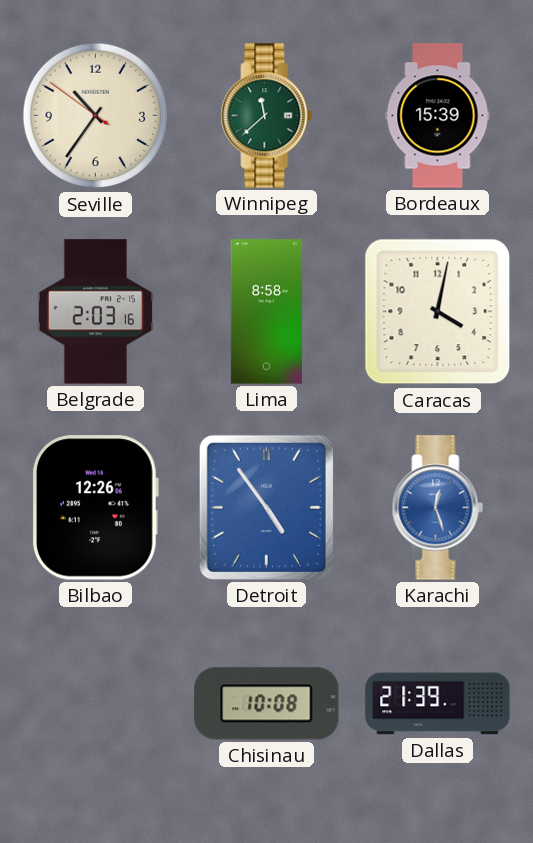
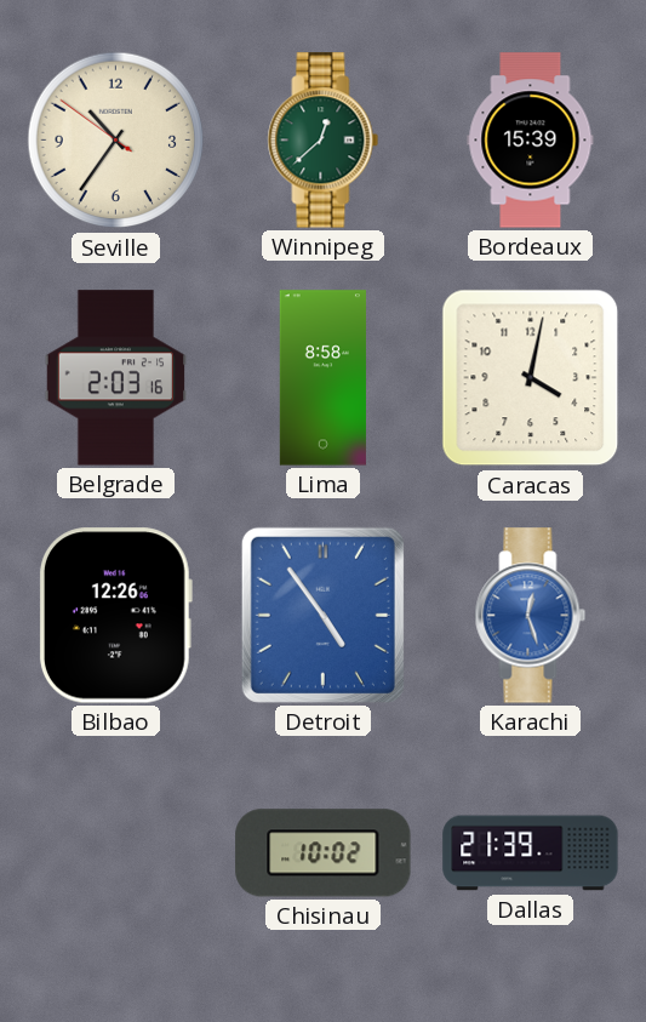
Winnipeg: 11:38 -> 12:38 (324, 141)
Chisinau: 10:08 -> 10:02 (324, 853)
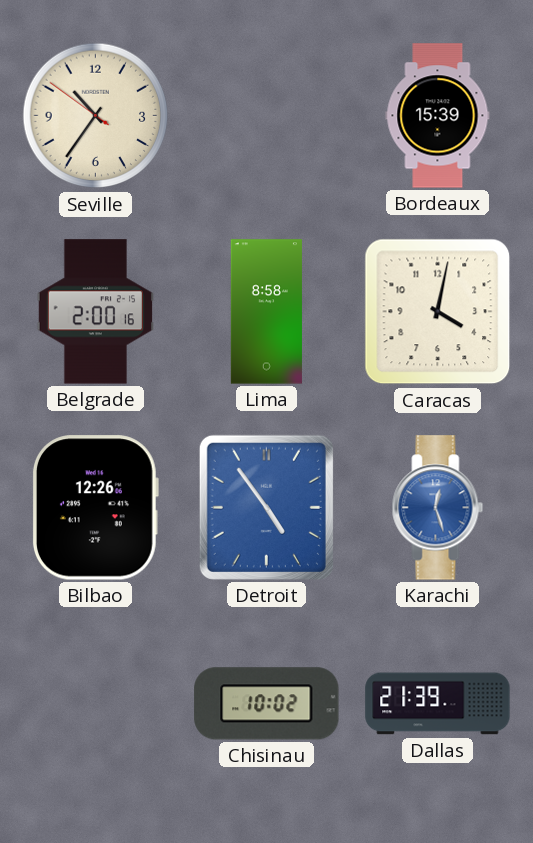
Winnipeg: 12:38 -> none (324, 141)
Belgrade: 2:03 -> 2:00 (95, 312)
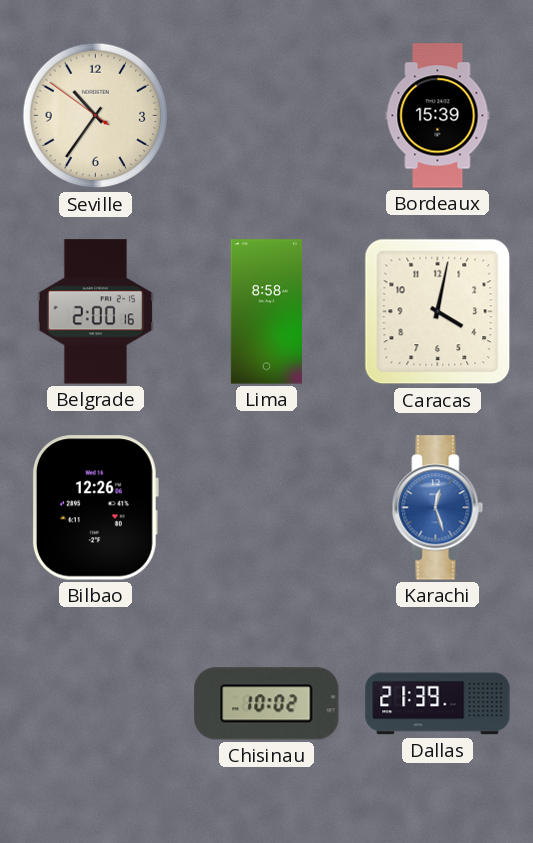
Detroit: 4:54 -> none (266, 507)
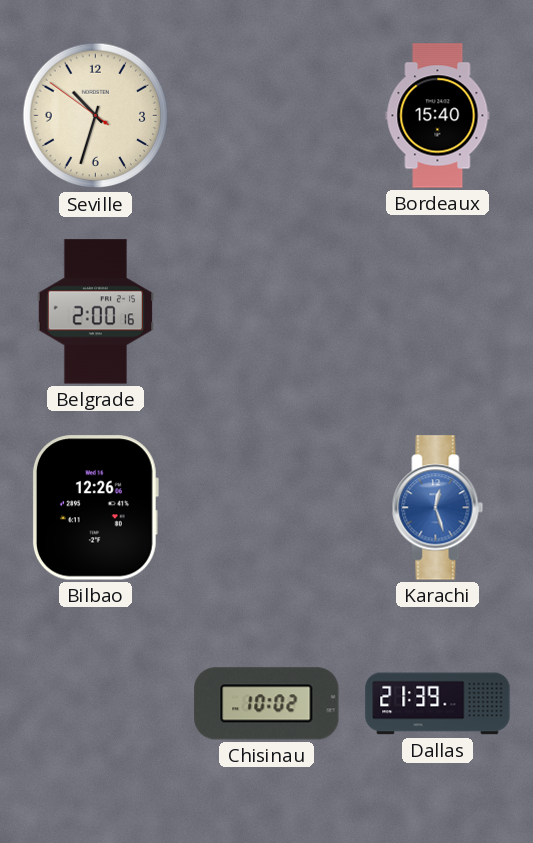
Seville: 10:35 -> 10:32 (96, 116)
Bordeaux: 15:39 -> 15:40 (438, 116)
Lima: 8:58 -> none (266, 312)
Caracas: 4:02 -> none (438, 312)
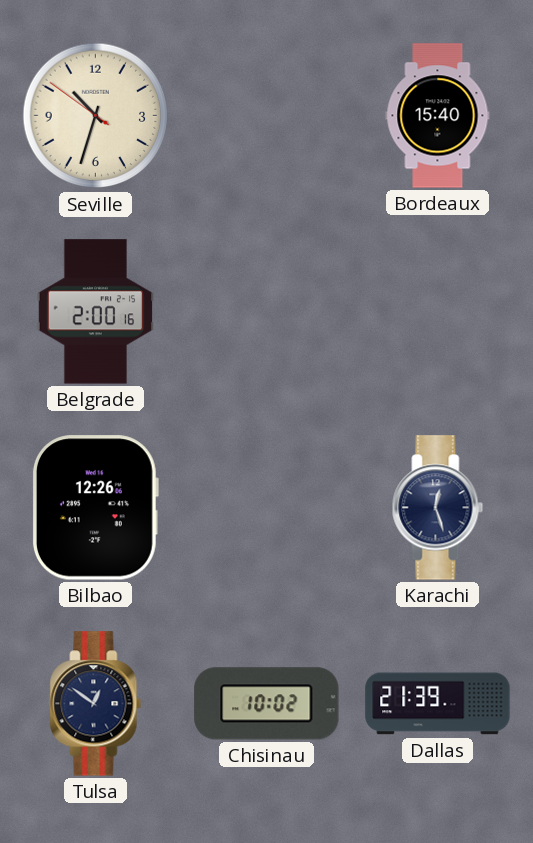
Karachi dial: blue -> navy (438, 508)
Tulsa: none -> 12:51 (96, 704)
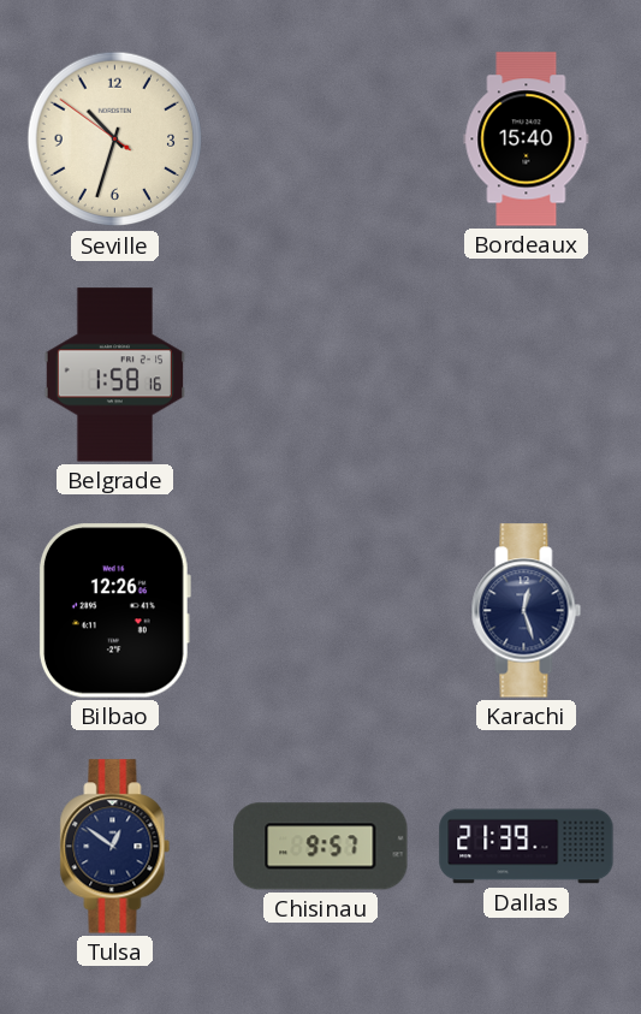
Belgrade: 2:00 -> 1:58 (114, 375)
Chisinau: 10:02 -> 9:57 (321, 847)
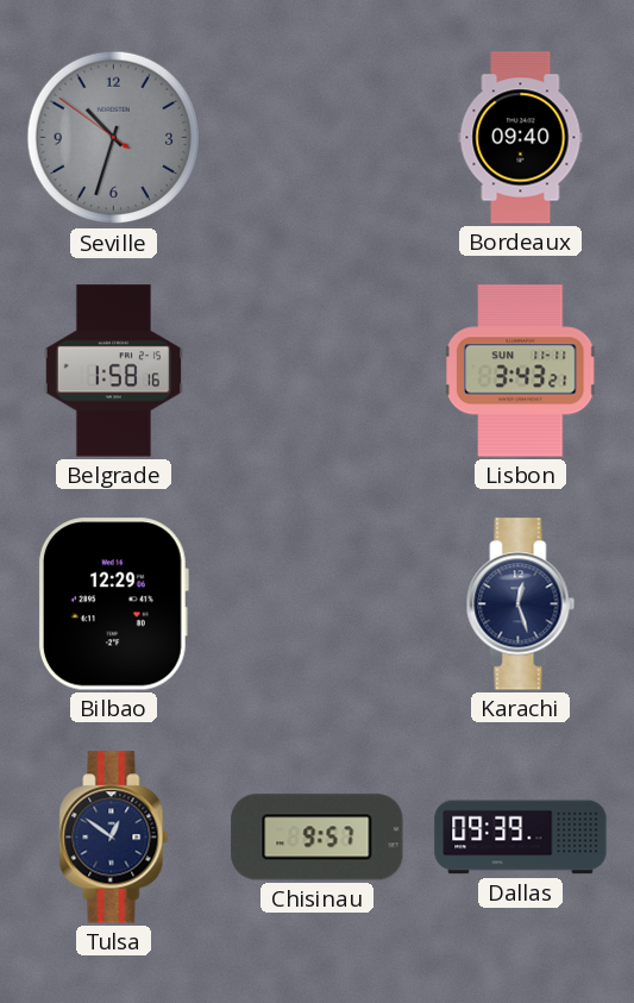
Seville dial: cream -> grey (114, 138)
Bordeaux: 15:40 -> 09:40 (521, 138)
Lisbon: none -> 3:43 (521, 371)
Bilbao: 12:26 -> 12:29 (113, 604)
Dallas: 21:39 -> 09:39 (521, 838)
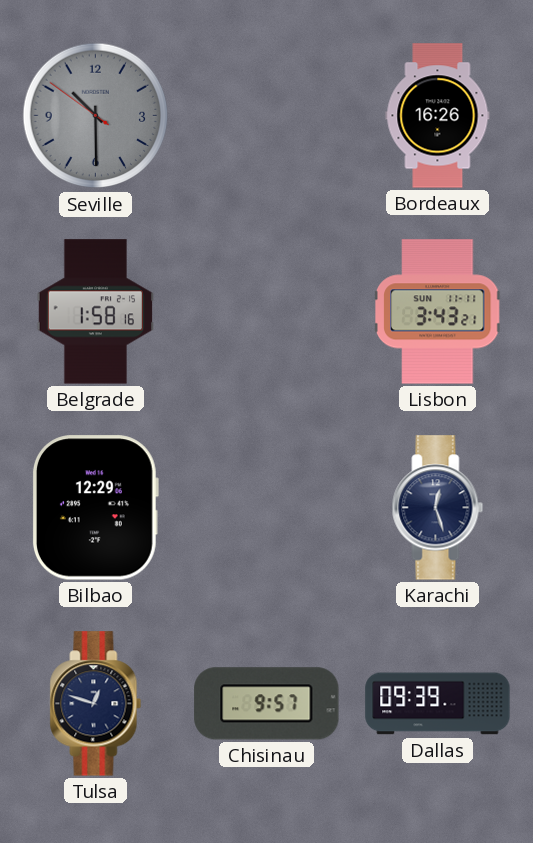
Seville: 10:32 -> 10:29 (96, 116)
Bordeaux: 09:40 -> 16:26 (438, 116)
Tulsa: 12:51 -> 12:48 (96, 704)
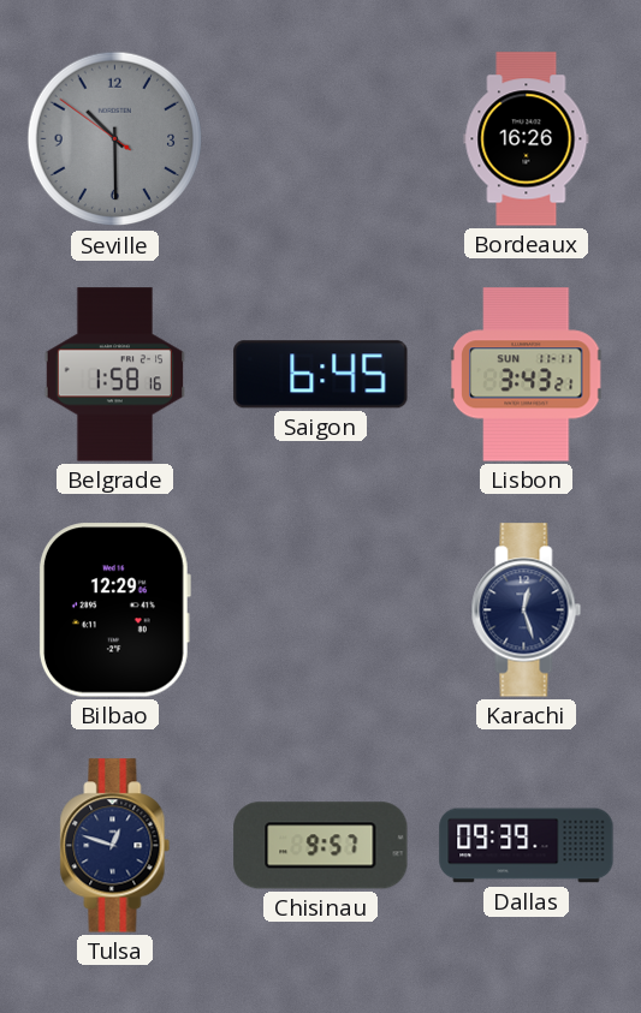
Saigon: none -> 6:45 (321, 375)
